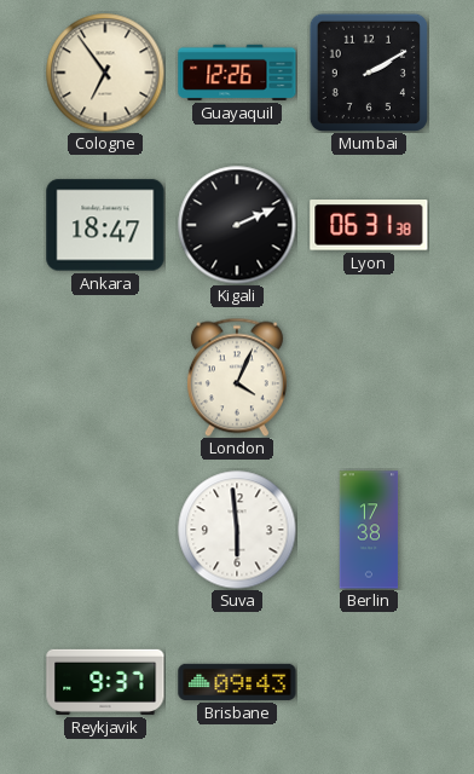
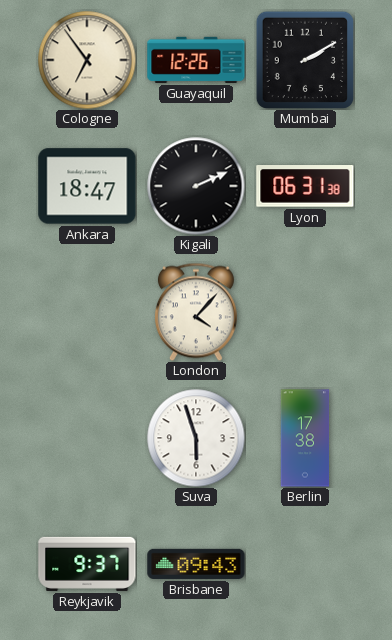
London: 4:04 -> 4:07 (196, 312)
Suva: 5:59 -> 5:57 (196, 438)
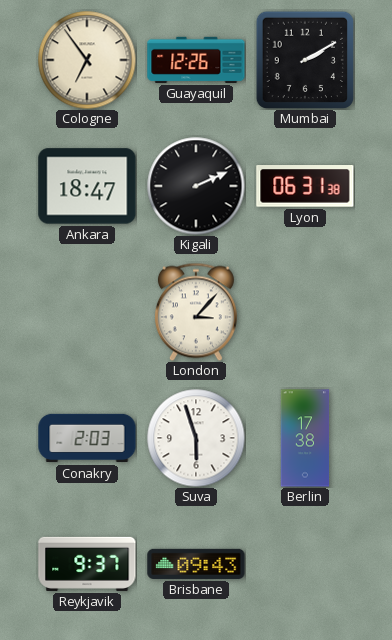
London: 4:07 -> 3:07 (196, 312)
Conakry: none -> 2:03 (87, 438)
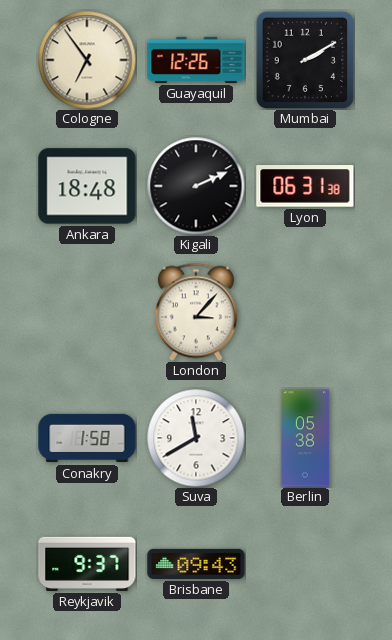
Ankara: 18:47 -> 18:48 (87, 186)
Conakry: 2:03 -> 1:58 (87, 438)
Suva: 5:57 -> 11:40 (196, 438)
Berlin: 17:38 -> 05:38 (305, 438)
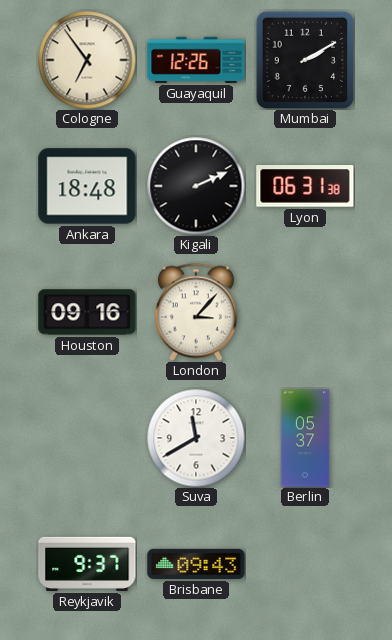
Houston: none -> 09:16 (87, 312)
Conakry: 1:58 -> none (87, 438)
Berlin: 05:38 -> 05:37 (305, 438)
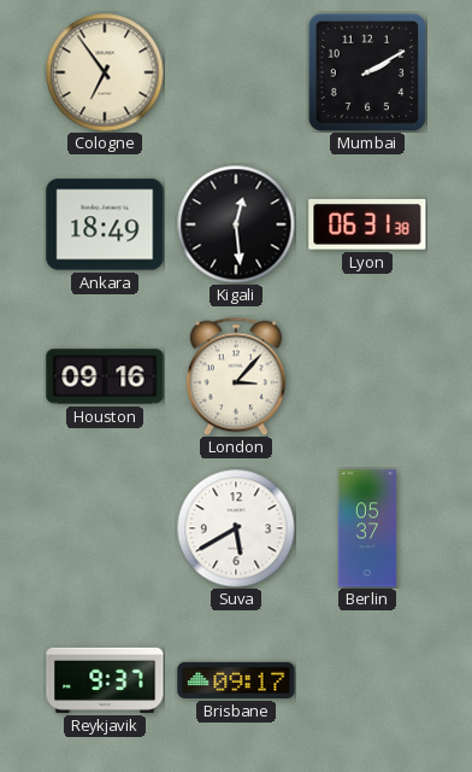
Guayaquil: 12:26 -> none (196, 60)
Ankara: 18:48 -> 18:49 (105, 224)
Kigali: 2:11 -> 12:29 (236, 224)
Suva: 11:40 -> 5:40 (236, 528)
Brisbane: 09:43 -> 09:17 (236, 680)
